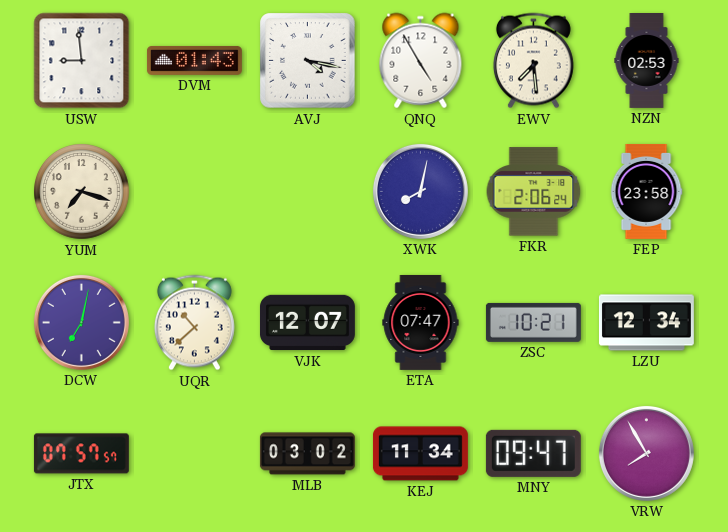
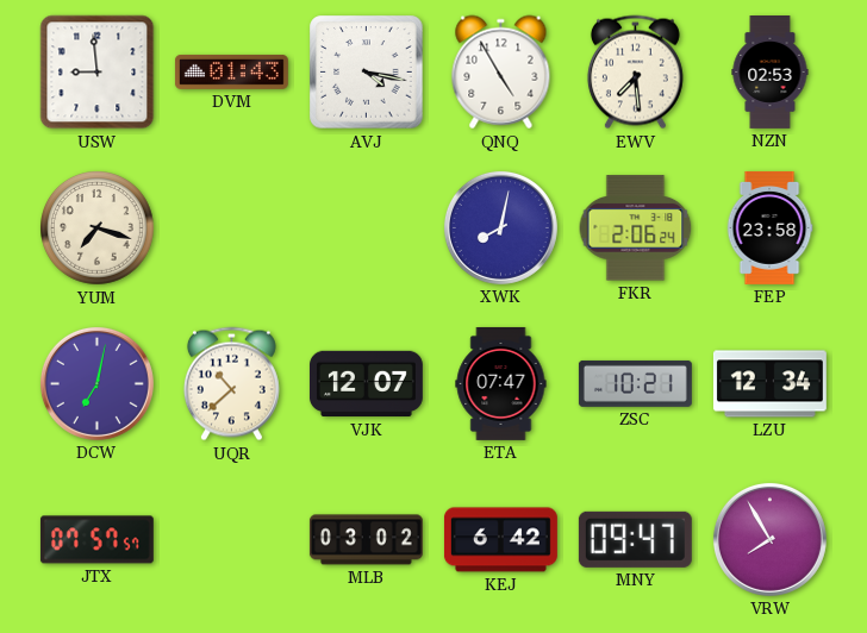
KEJ: 11:34 -> 6:42 (500, 540)
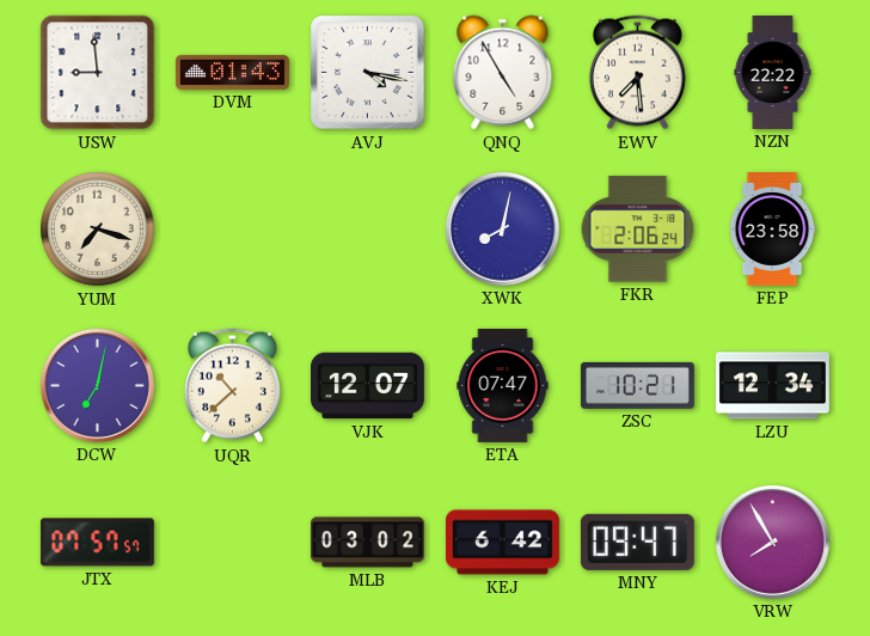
NZN: 02:53 -> 22:22 (773, 73)
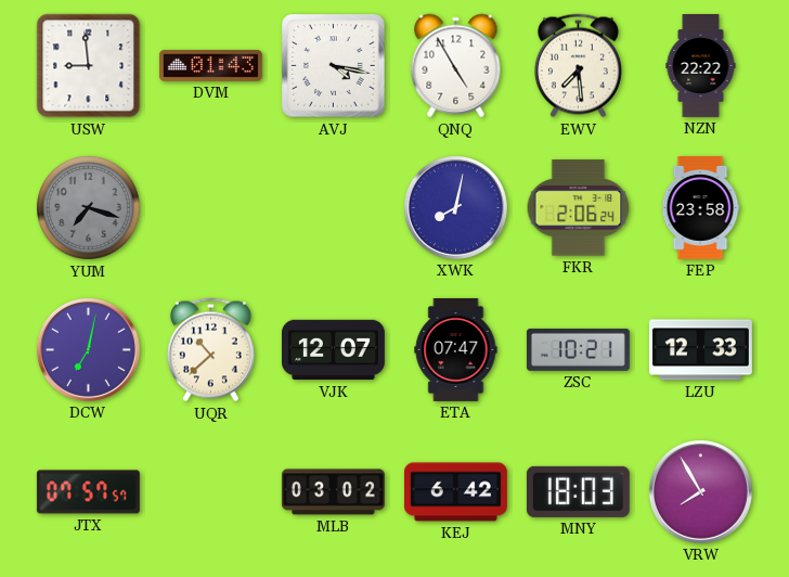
YUM dial: cream -> grey (89, 208)
LZU: 12:34 -> 12:33 (700, 350)
MNY: 09:47 -> 18:03 (578, 491)
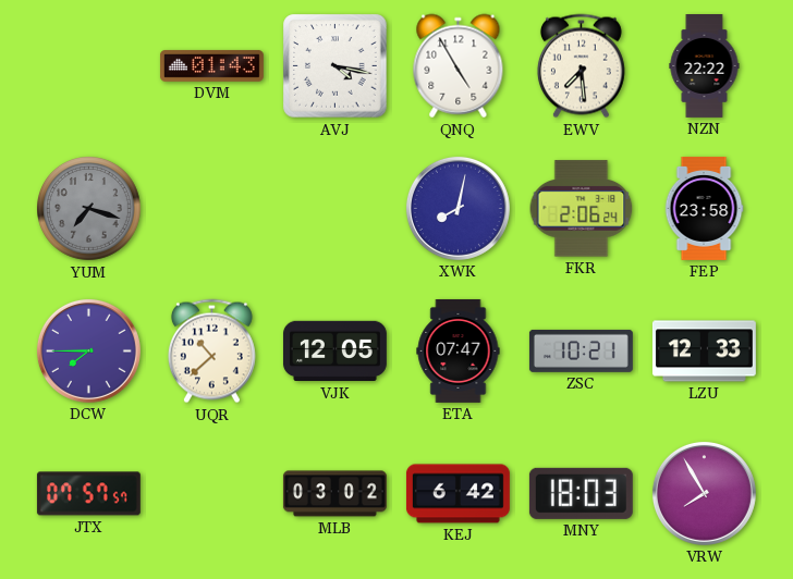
USW: 8:59 -> none (89, 66)
DCW: 7:02 -> 7:45 (88, 350)
VJK: 12:07 -> 12:05 (334, 352)
